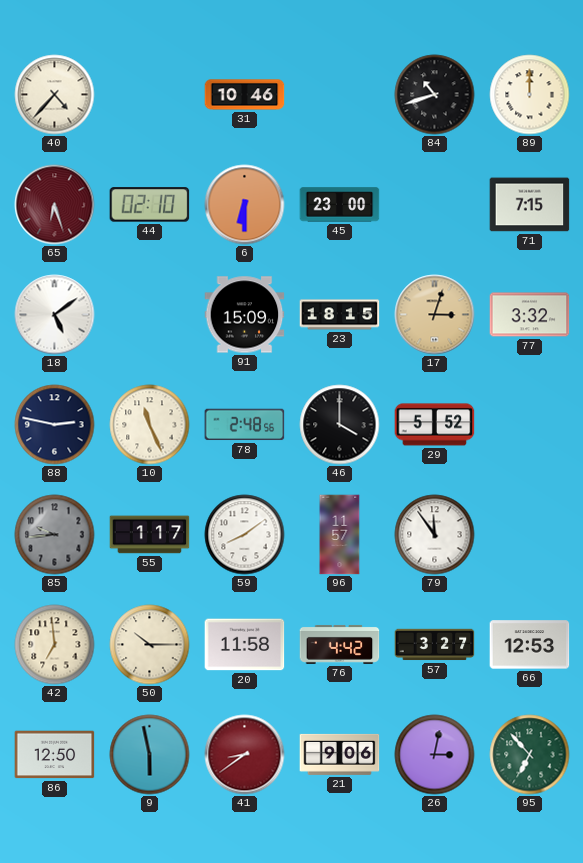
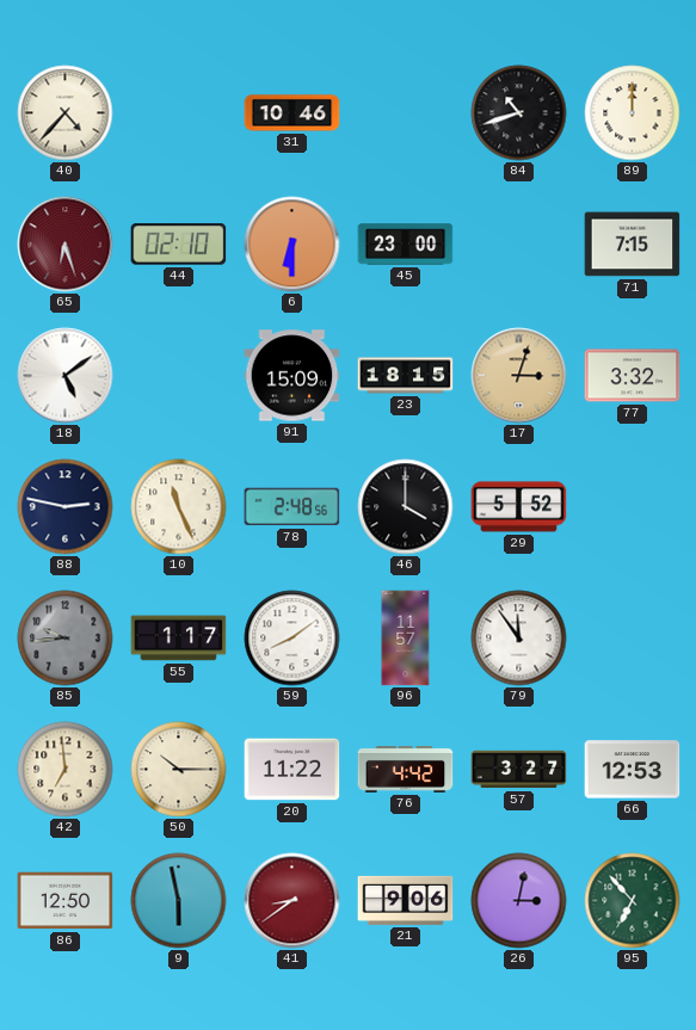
20: 11:58 -> 11:22 (292, 770)
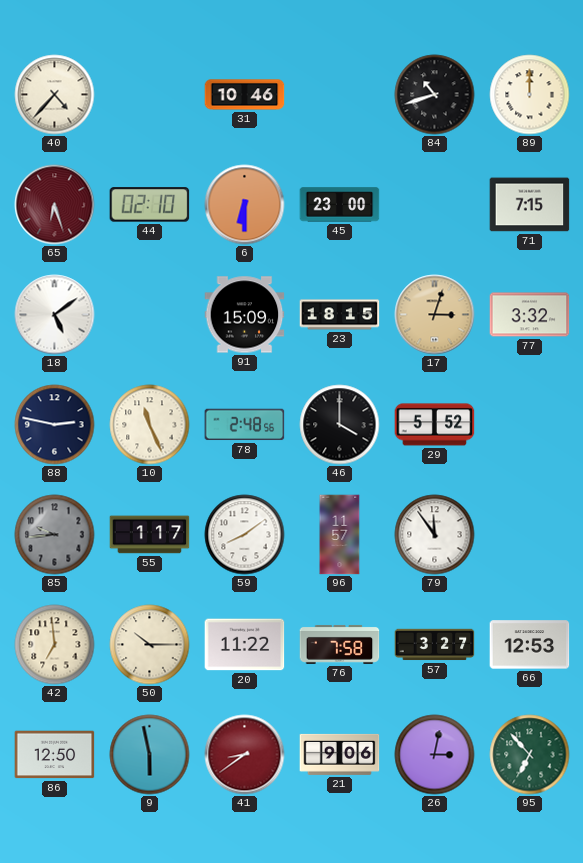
76: 4:42 -> 7:58 (340, 644)
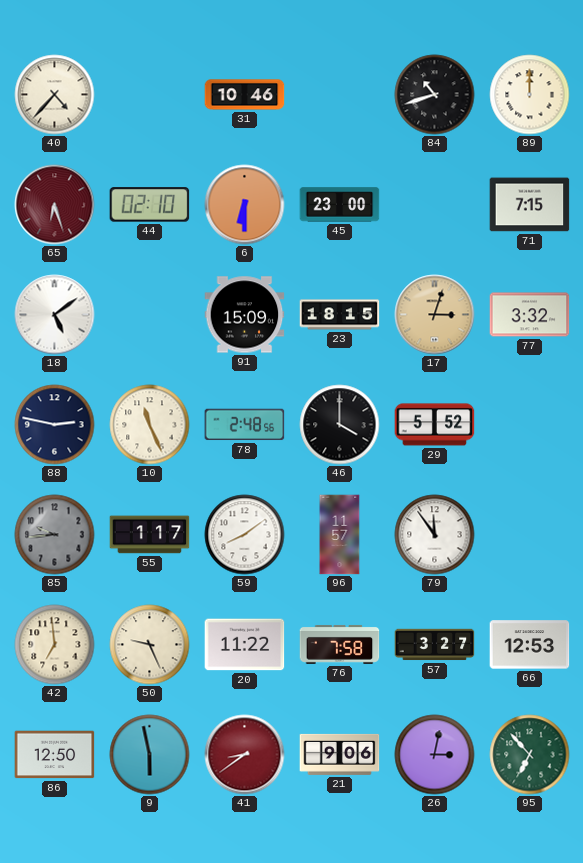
50: 10:15 -> 9:26 (150, 645)
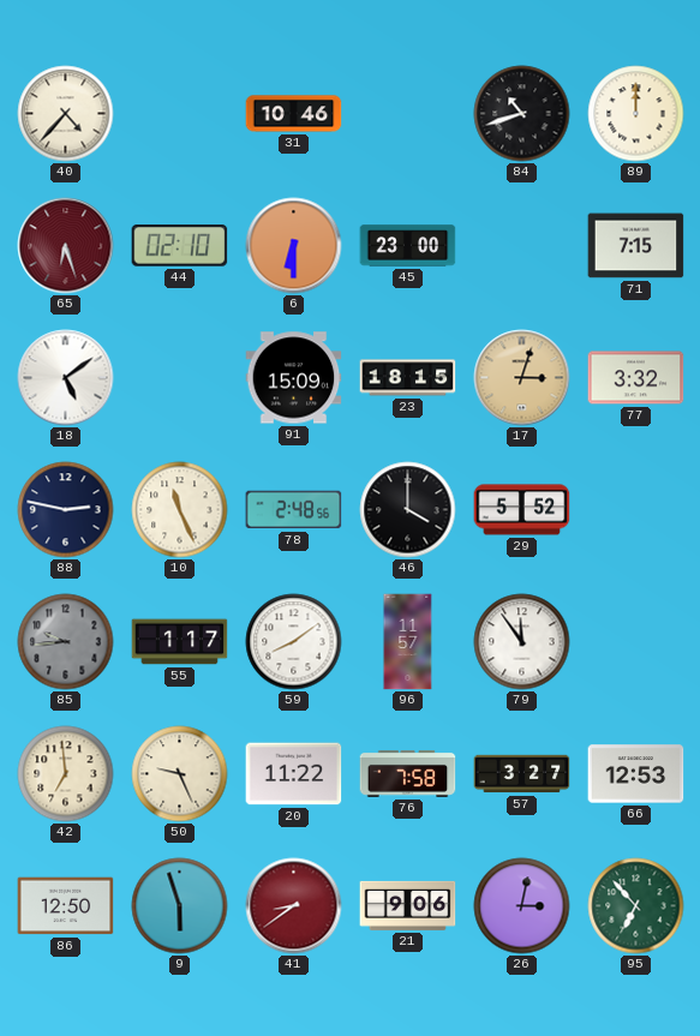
9: 5:58 -> 5:57 (180, 906)
